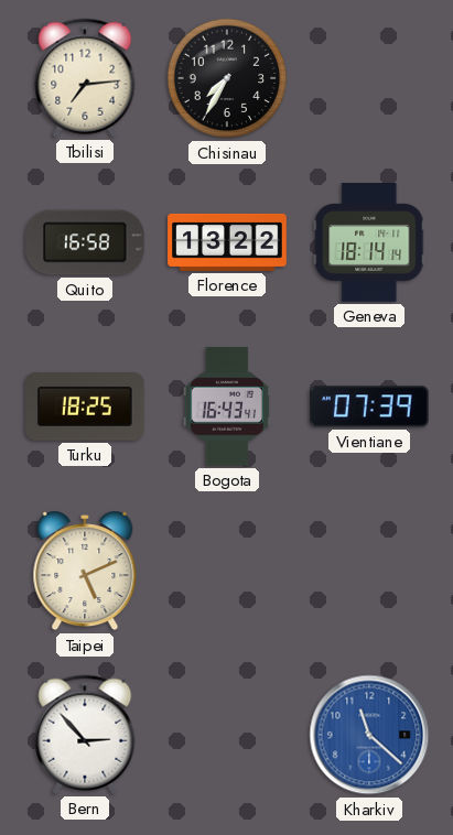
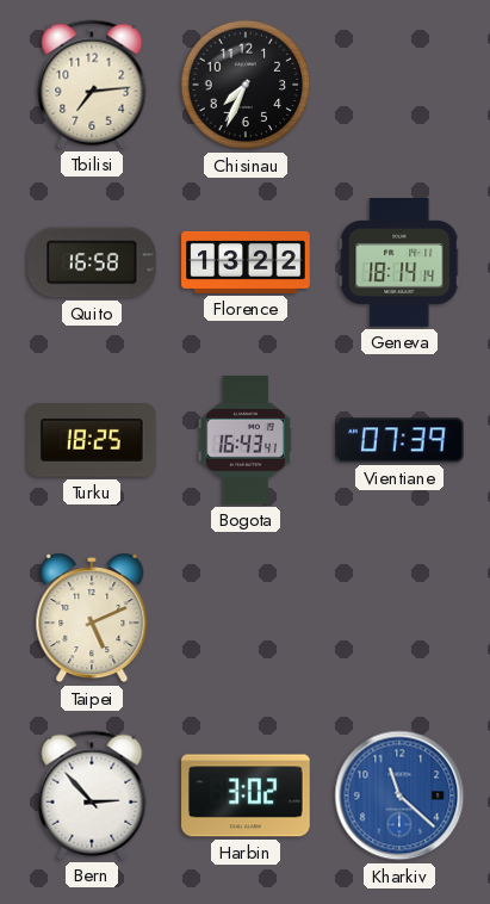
Chisinau: 7:35 -> 7:34 (246, 85)
Harbin: none -> 3:02 (246, 795)
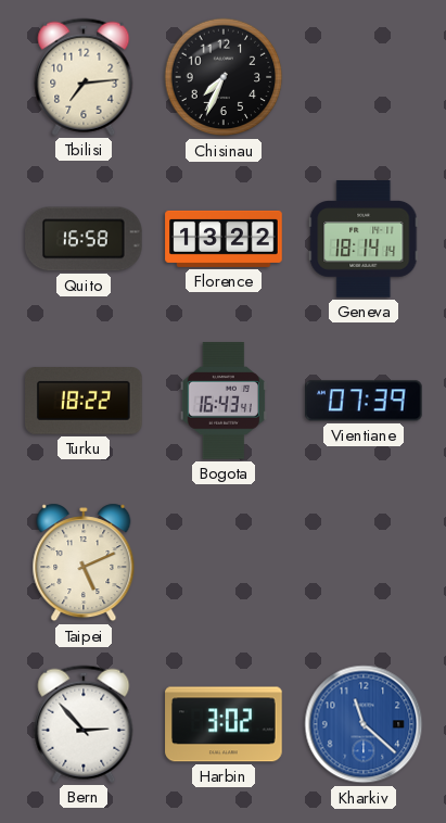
Turku: 18:25 -> 18:22 (85, 402)
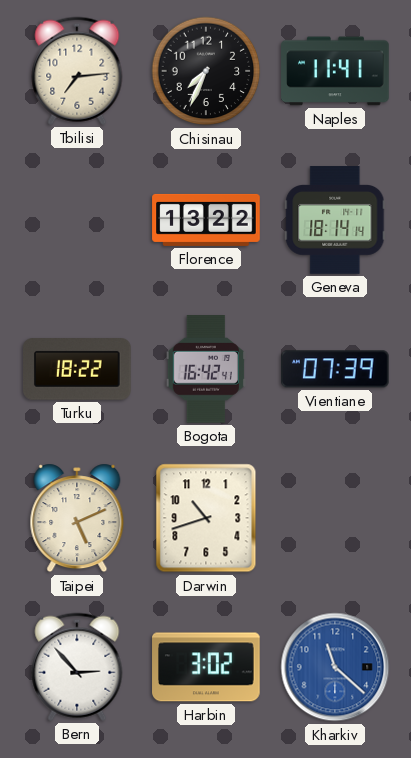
Naples: none -> 11:41 (335, 71)
Quito: 16:58 -> none (85, 239)
Bogota: 16:43 -> 16:42 (206, 369)
Darwin: none -> 10:42 (206, 518)
